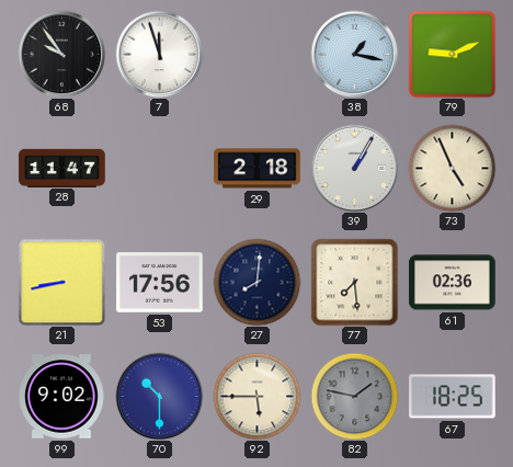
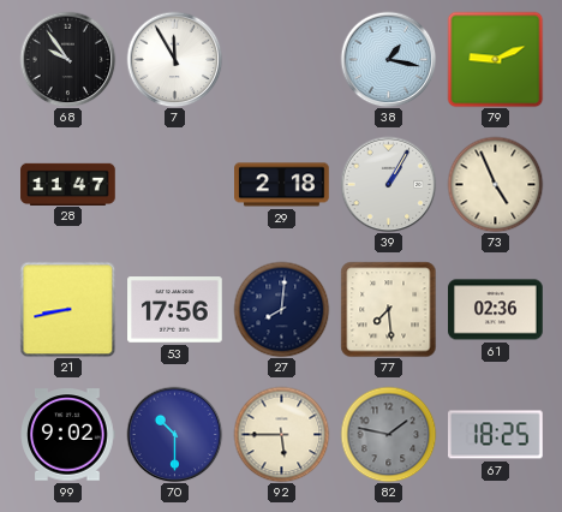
7: 11:57 -> 11:55 (174, 59)
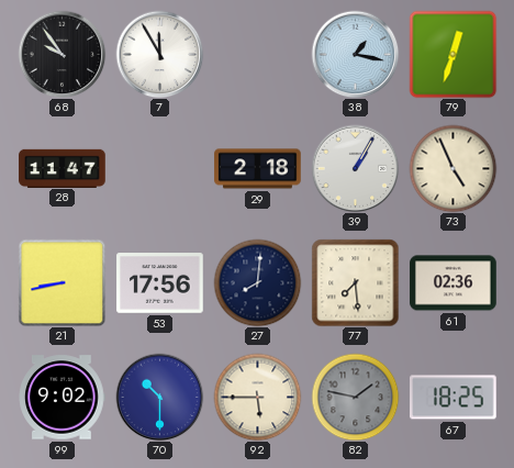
79: 9:11 -> 12:33 (452, 54)
